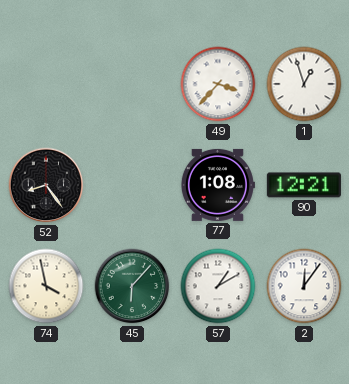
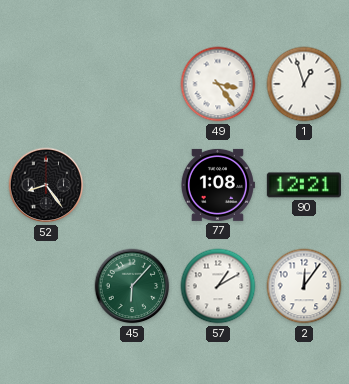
49: 3:37 -> 3:24 (218, 84)
74: 3:58 -> none (46, 286)
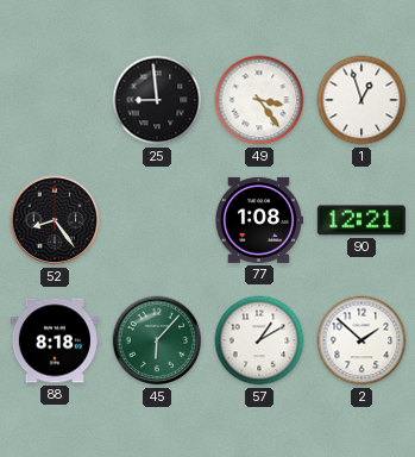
25: none -> 8:59 (157, 100)
88: none -> 8:18 (55, 340)
2: 12:06 -> 1:52 (361, 340)
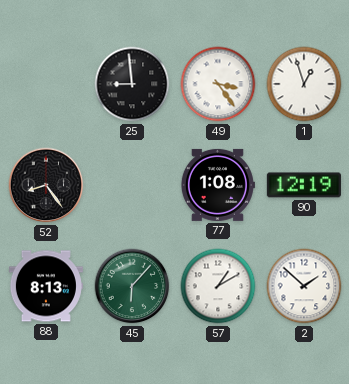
90: 12:21 -> 12:19 (304, 185)
88: 8:18 -> 8:13 (46, 286)
